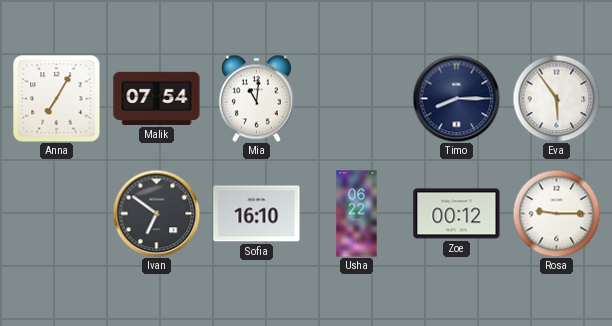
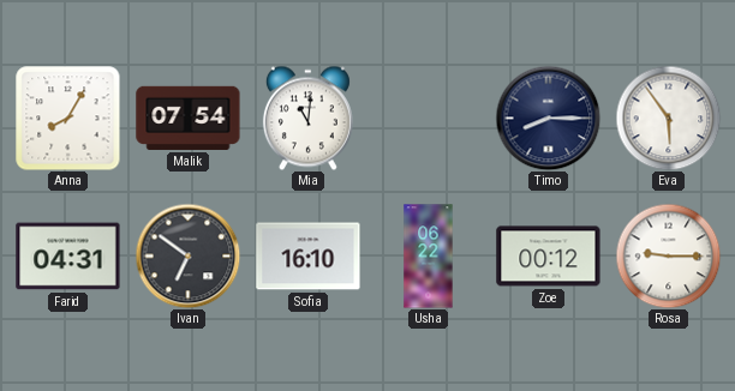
Anna: 7:05 -> 8:05 (68, 119)
Farid: none -> 04:31 (68, 257)
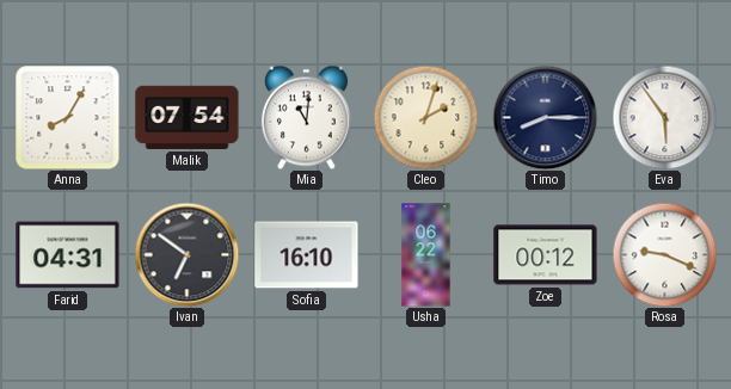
Cleo: none -> 2:03 (425, 117)
Rosa: 9:15 -> 9:19 (664, 254)
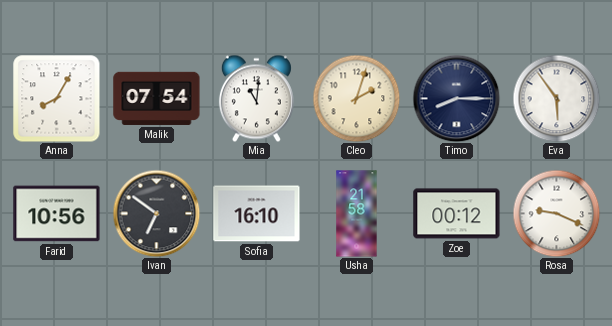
Farid: 04:31 -> 10:56 (57, 214)
Usha: 06:22 -> 21:58 (357, 214)
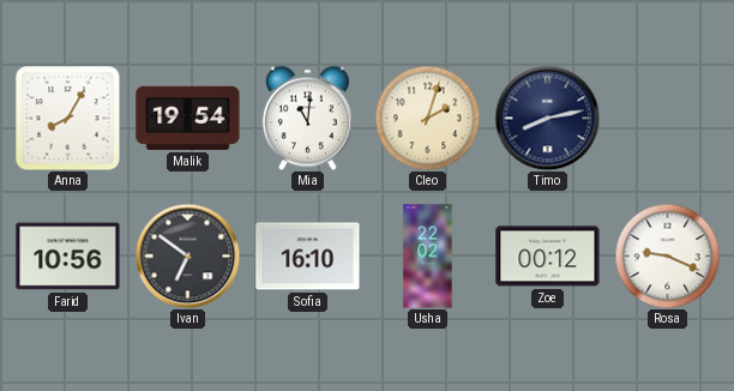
Malik: 07:54 -> 19:54 (188, 118)
Timo: 8:15 -> 8:13 (547, 118)
Eva: 5:54 -> none (556, 98)
Usha: 21:58 -> 22:02 (428, 257)
